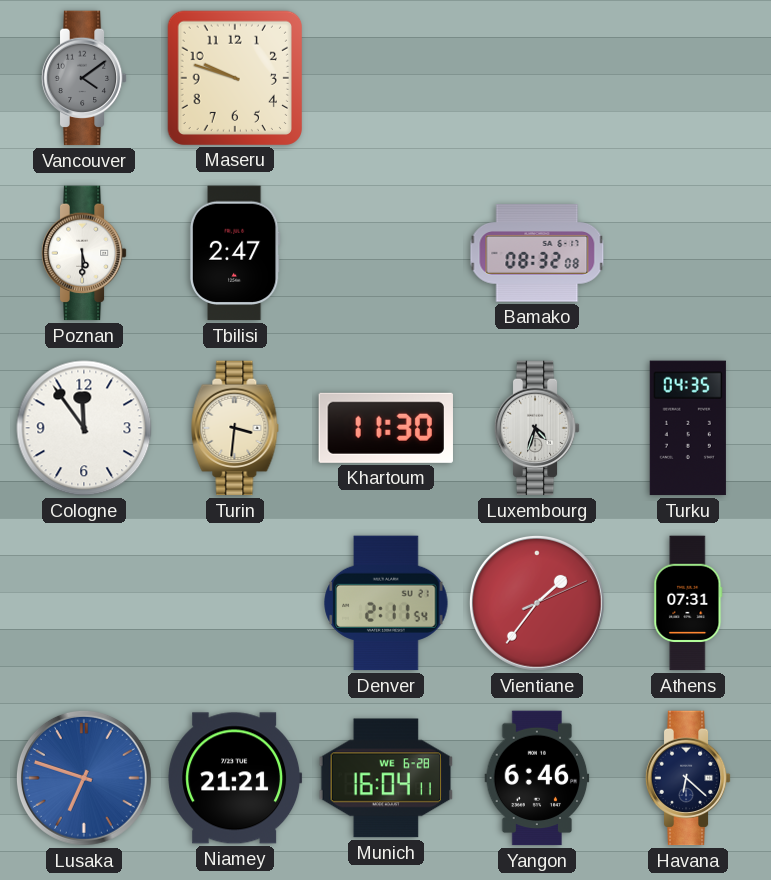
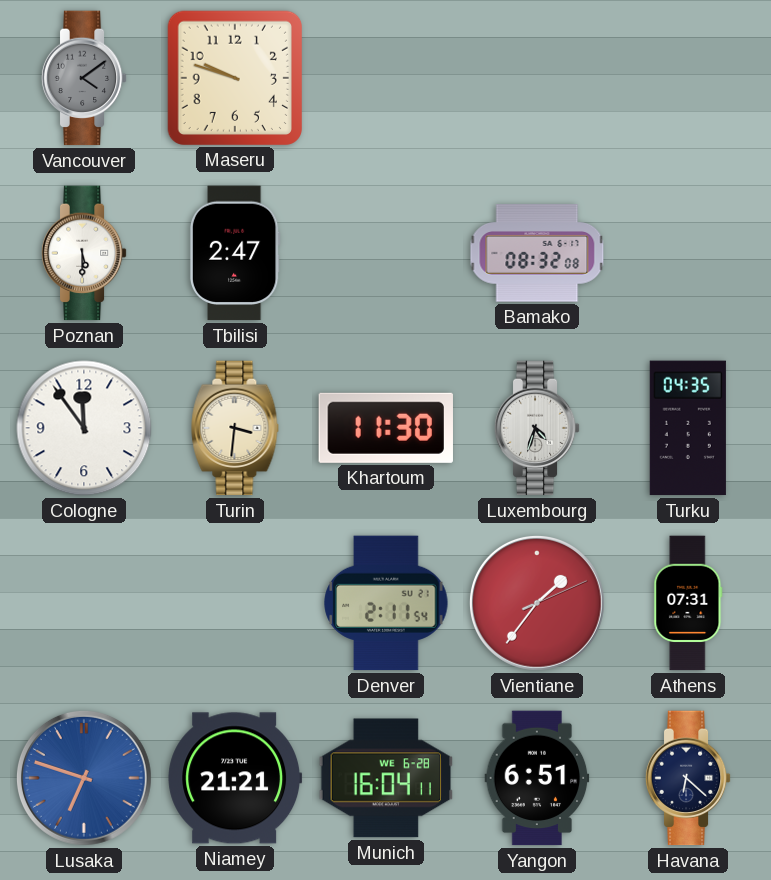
Yangon: 6:46 -> 6:51 (537, 778)
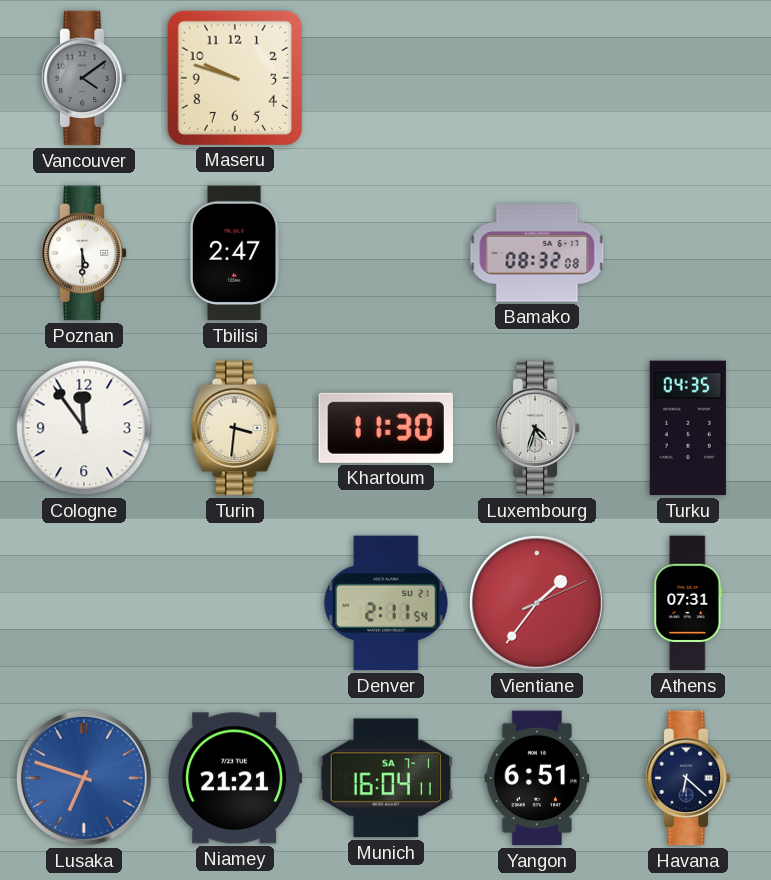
Munich date: WE 6-28 -> SA 7-1 (386, 778)
